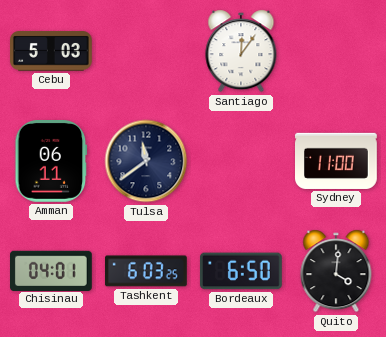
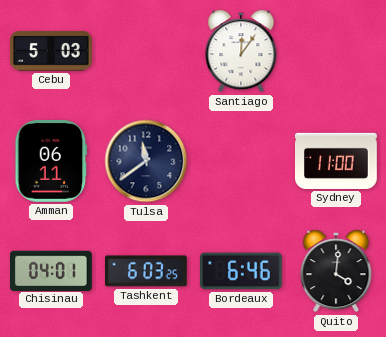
Bordeaux: 6:50 -> 6:46 (241, 271)
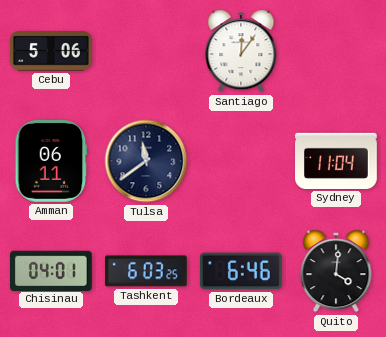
Cebu: 5:03 -> 5:06 (52, 51)
Sydney: 11:00 -> 11:04 (337, 161)
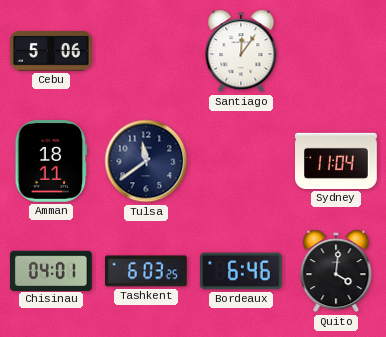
Amman: 06:11 -> 18:11 (51, 162)
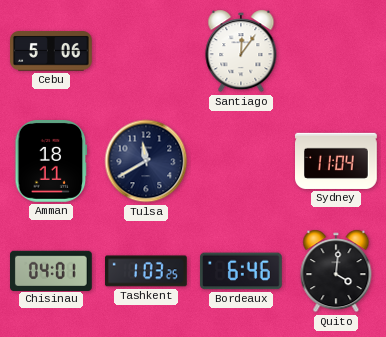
Tulsa: 11:39 -> 11:40 (146, 161)
Tashkent: 6:03 -> 1:03 (147, 271)
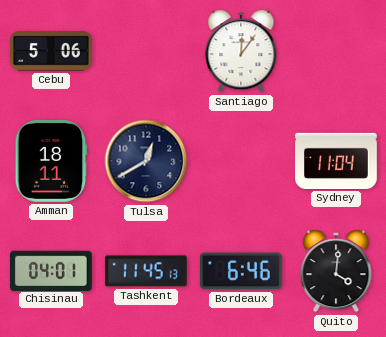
Tulsa: 11:40 -> 12:40 (146, 161)
Tashkent: 1:03 -> 11:45 (147, 271)
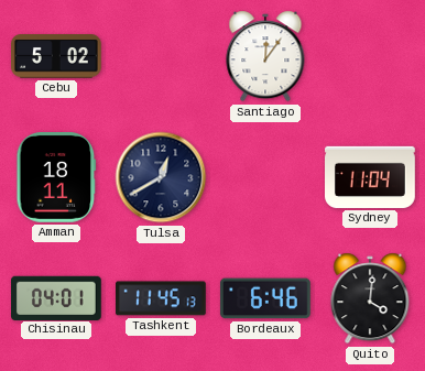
Cebu: 5:06 -> 5:02 (57, 56)
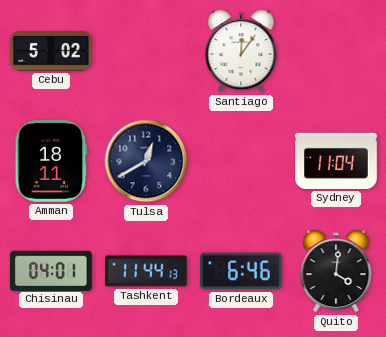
Tashkent: 11:45 -> 11:44 (147, 271)
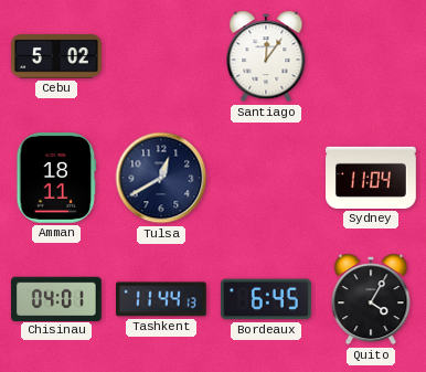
Bordeaux: 6:46 -> 6:45 (266, 299)
Quito: 4:01 -> 4:05 (371, 299)
